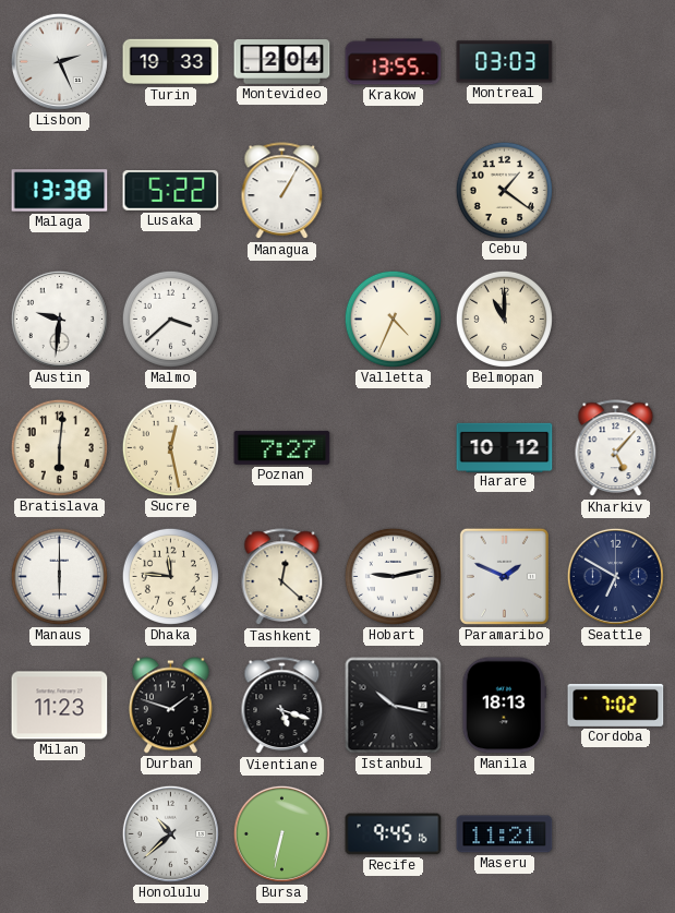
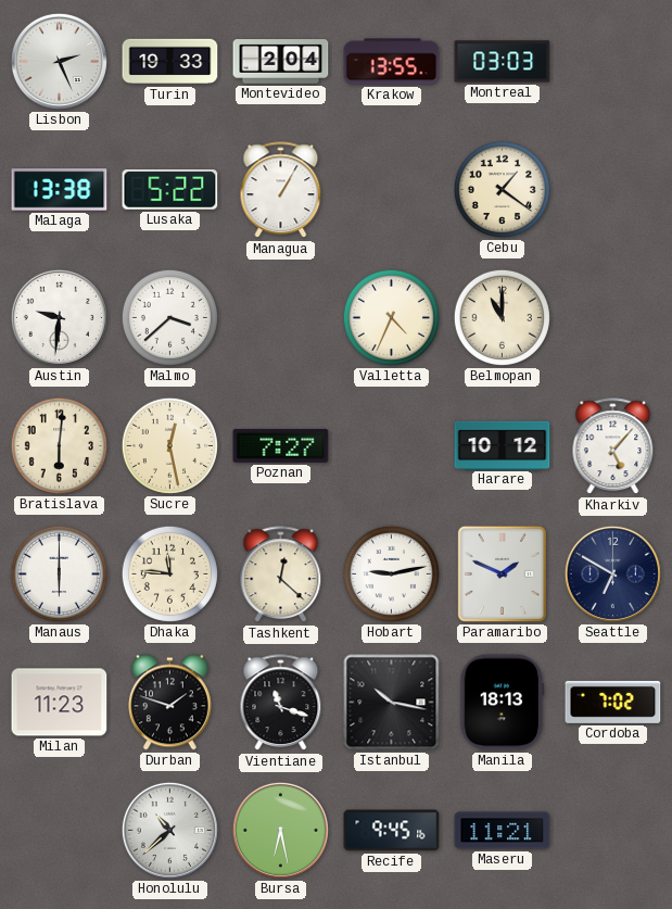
Vientiane: 5:18 -> 11:18 (281, 703)
Bursa: 6:32 -> 6:28 (280, 830)
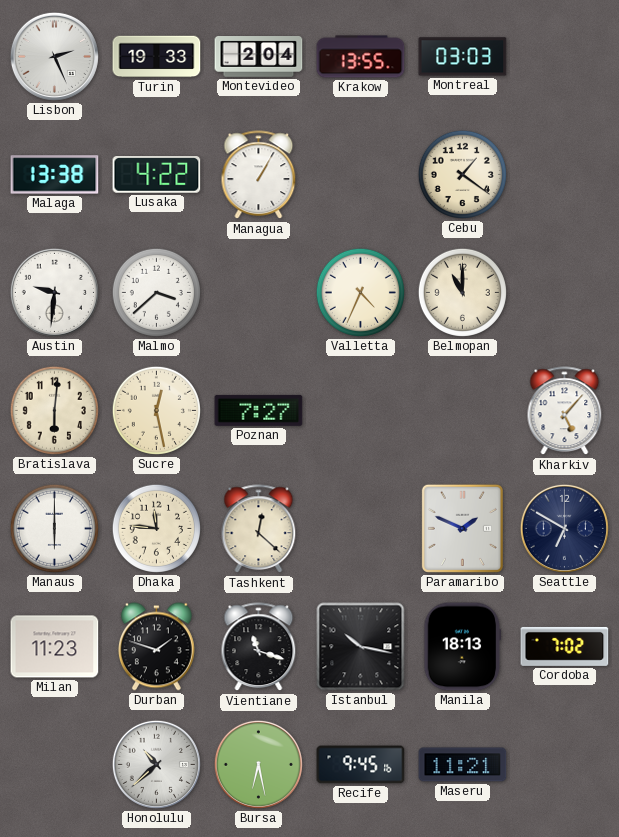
Lusaka: 5:22 -> 4:22 (157, 175)
Harare: 10:12 -> none (503, 445)
Hobart: 9:13 -> none (391, 573)
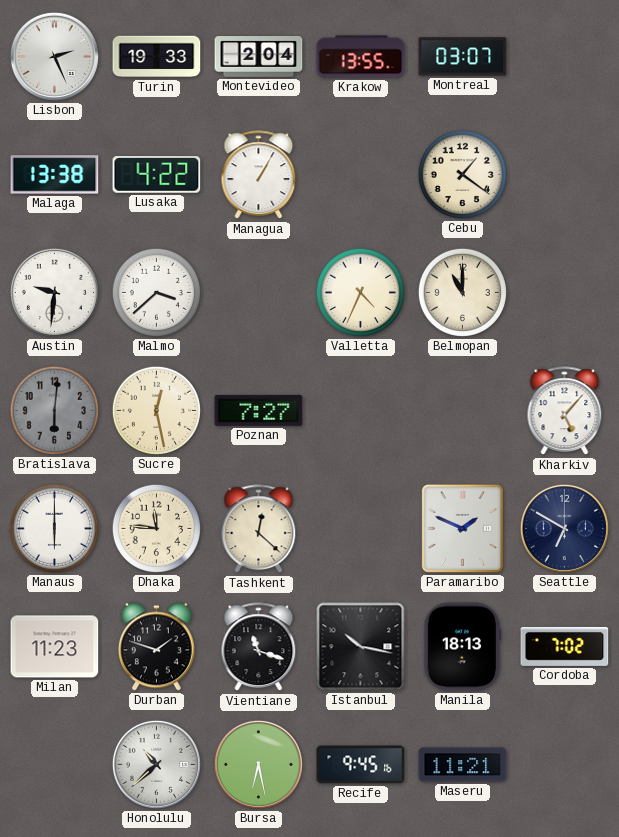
Montreal: 03:03 -> 03:07 (463, 57)
Bratislava dial: cream -> grey (54, 410)
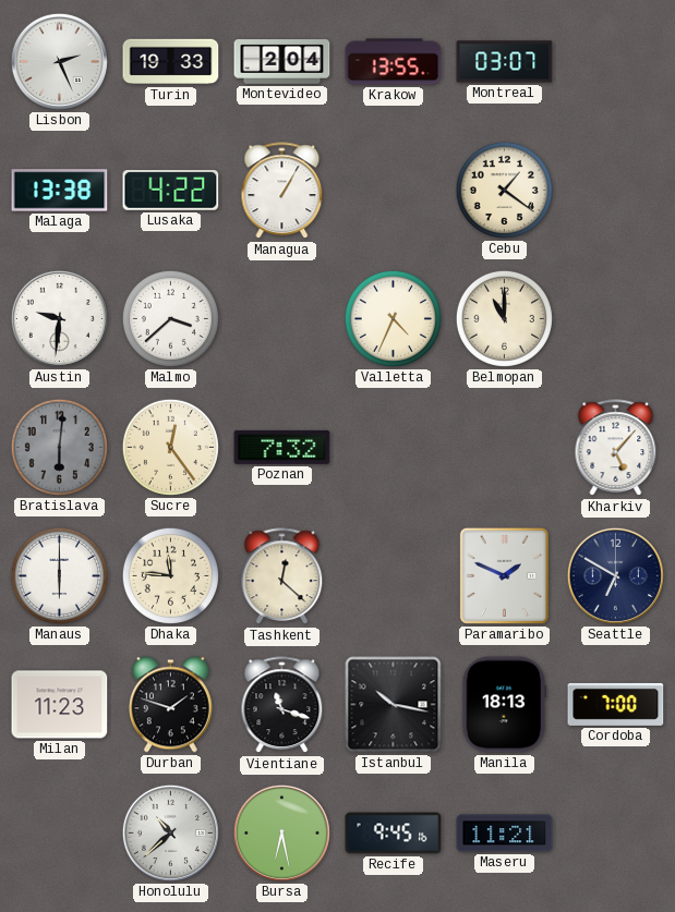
Sucre: 12:28 -> 12:24 (170, 447)
Poznan: 7:27 -> 7:32 (282, 447)
Cordoba: 7:02 -> 7:00 (616, 704)
